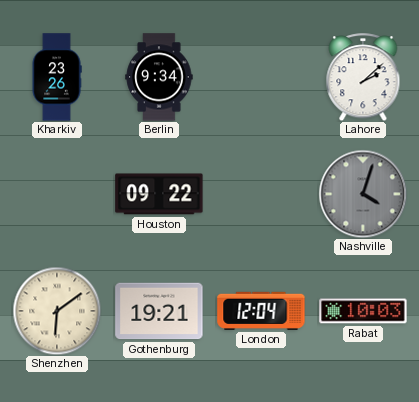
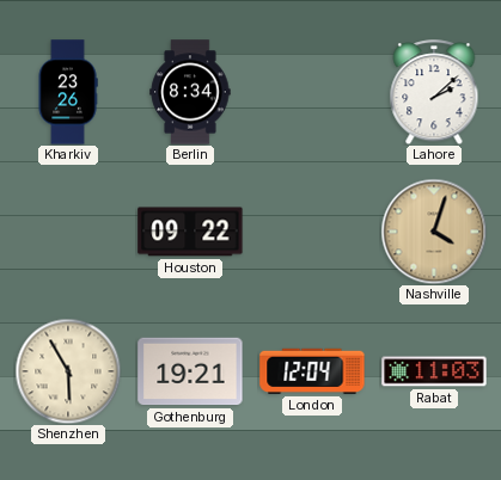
Berlin: 9:34 -> 8:34 (190, 92)
Nashville dial: grey -> champagne (434, 232)
Shenzhen: 6:09 -> 5:55 (68, 371)
Rabat: 10:03 -> 11:03 (434, 371)
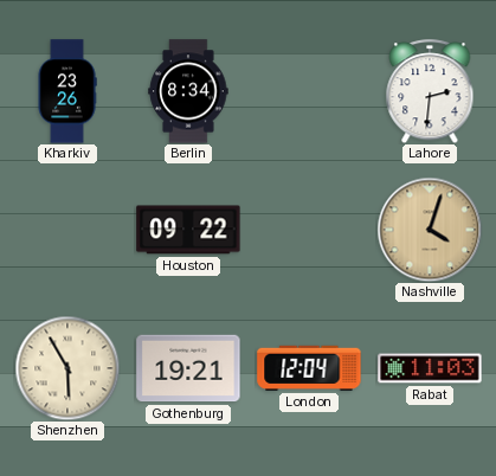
Lahore: 2:08 -> 2:31 (430, 91)
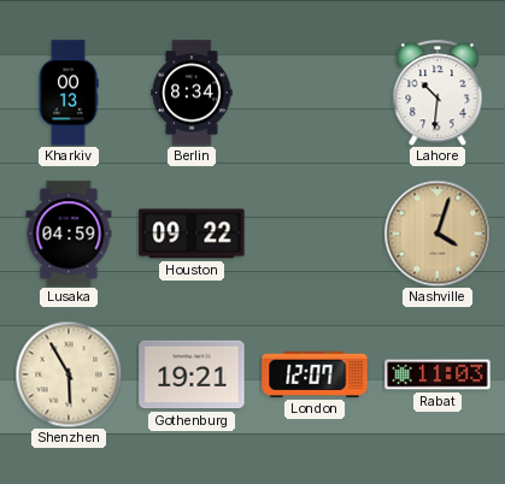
Kharkiv: 23:26 -> 00:13 (69, 93)
Lahore: 2:31 -> 10:31 (438, 93)
Lusaka: none -> 04:59 (69, 234)
London: 12:04 -> 12:07 (315, 374)
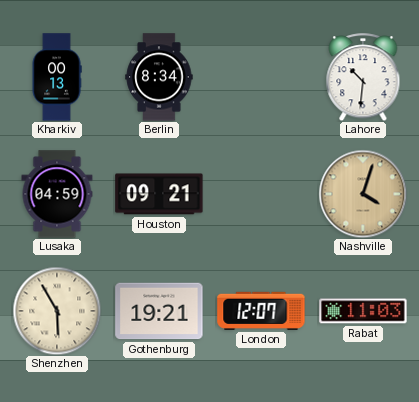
Houston: 09:22 -> 09:21 (159, 194)
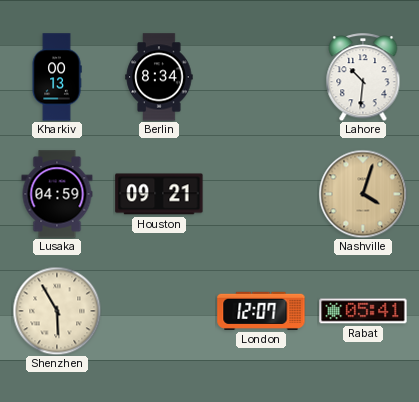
Gothenburg: 19:21 -> none (159, 311)
Rabat: 11:03 -> 05:41 (363, 311)
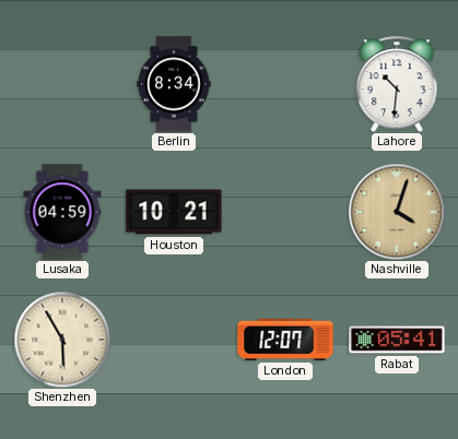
Kharkiv: 00:13 -> none (57, 77)
Houston: 09:21 -> 10:21 (174, 212)
